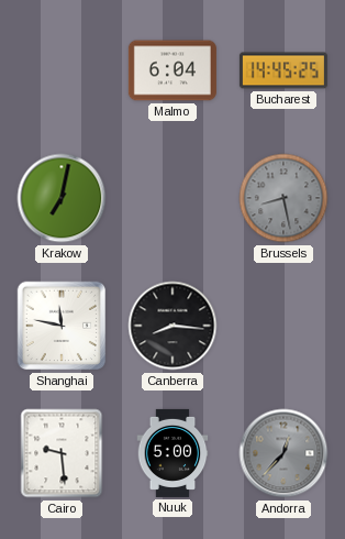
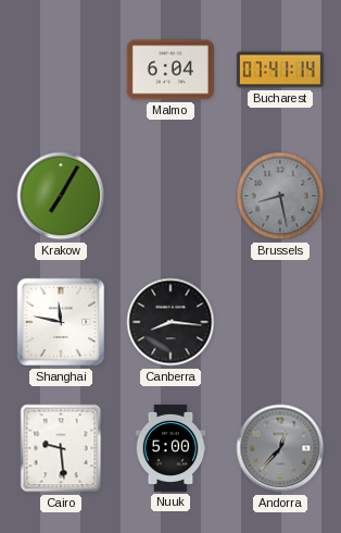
Bucharest: 14:45 -> 07:41 (280, 70)
Krakow: 7:02 -> 7:05 (61, 196)
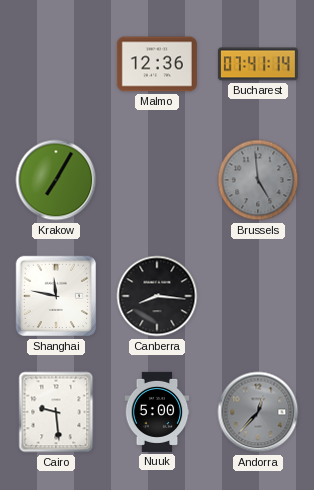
Malmo: 6:04 -> 12:36 (157, 64)
Brussels: 8:28 -> 4:59 (258, 180)
